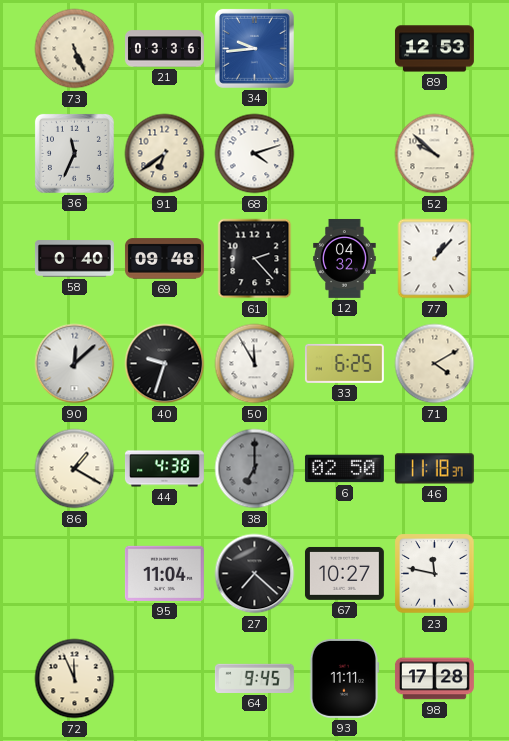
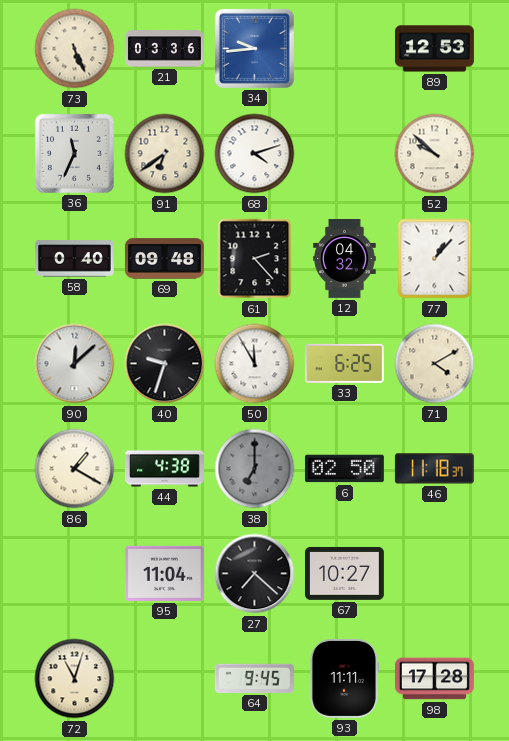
23: 11:47 -> none (435, 574)
72: 11:56 -> 11:03 (75, 679)
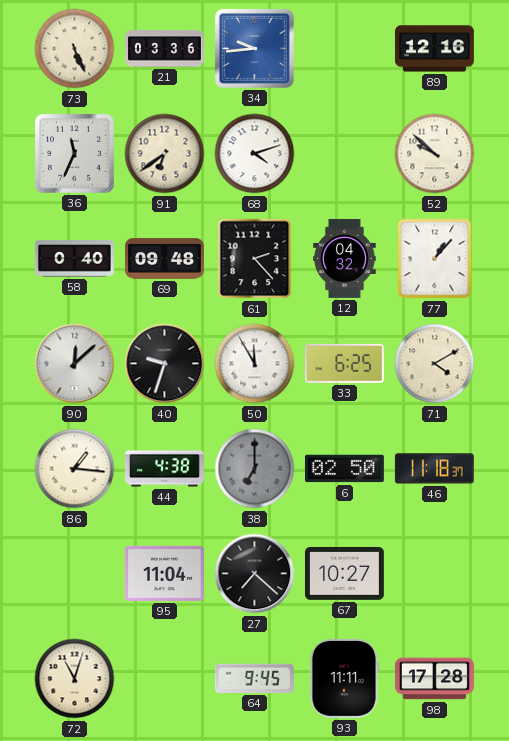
89: 12:53 -> 12:16 (434, 49)
86: 1:20 -> 1:16 (75, 469)
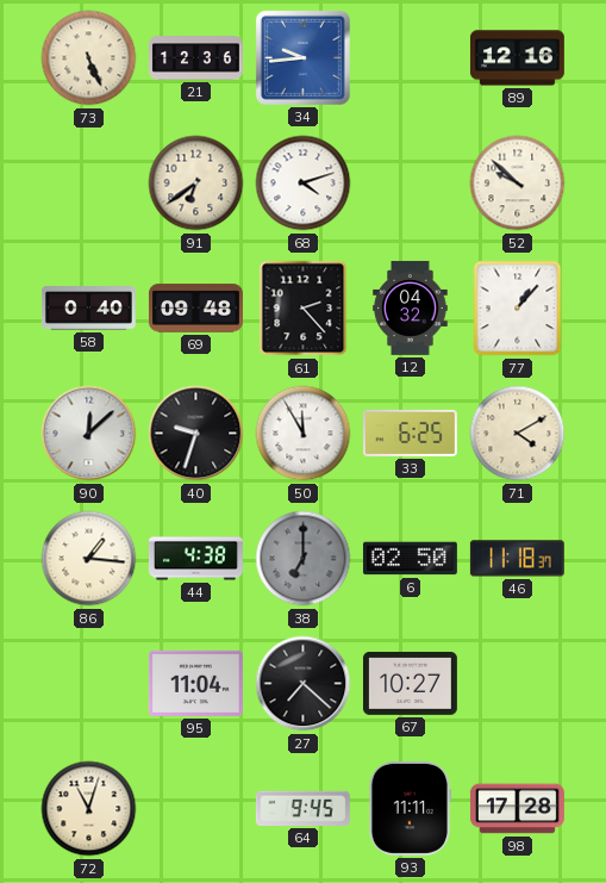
21: 03:36 -> 12:36 (196, 58)
36: 11:34 -> none (74, 153)
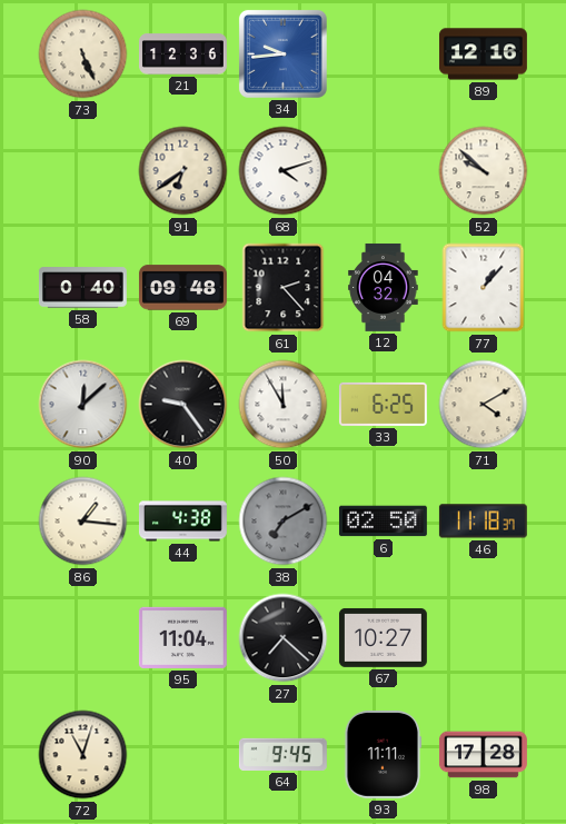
40: 9:33 -> 9:24 (183, 405)
38: 7:00 -> 7:10 (284, 522)
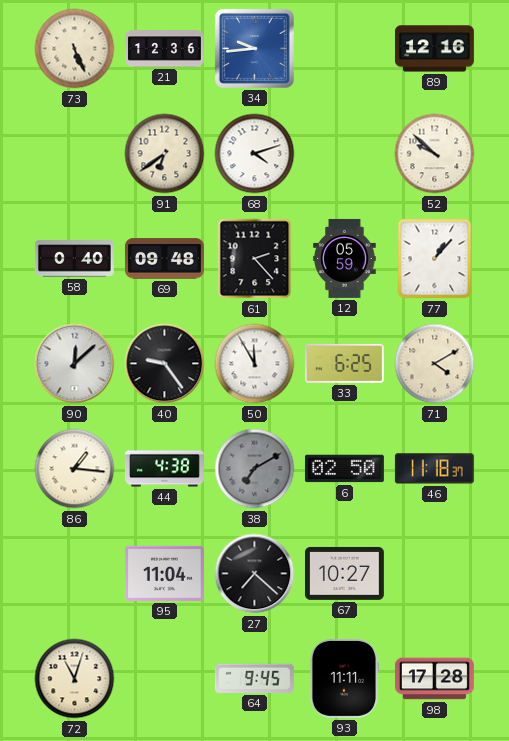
12: 04:32 -> 05:59 (345, 258)
